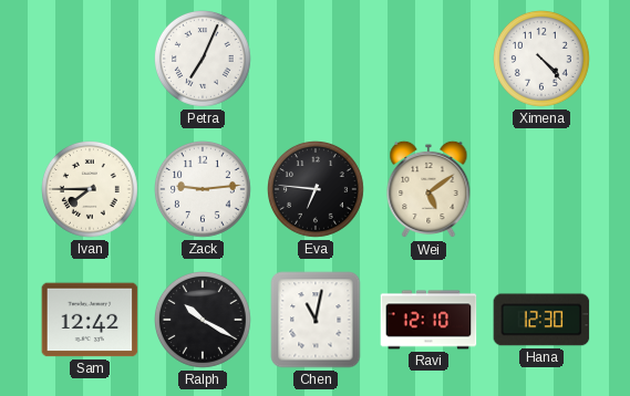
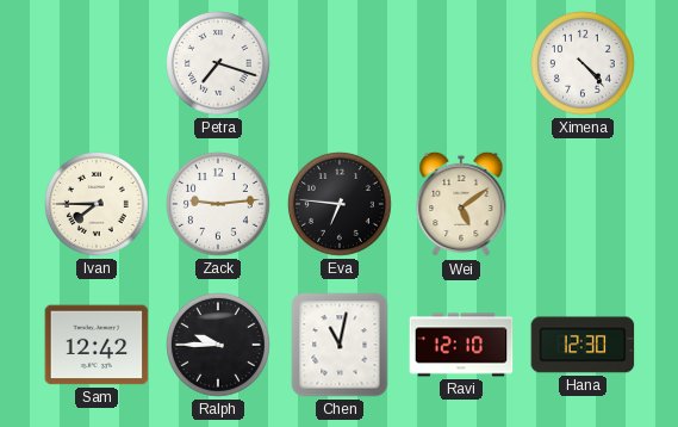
Petra: 7:04 -> 7:18 (219, 64)
Ralph: 10:20 -> 9:45 (219, 346)
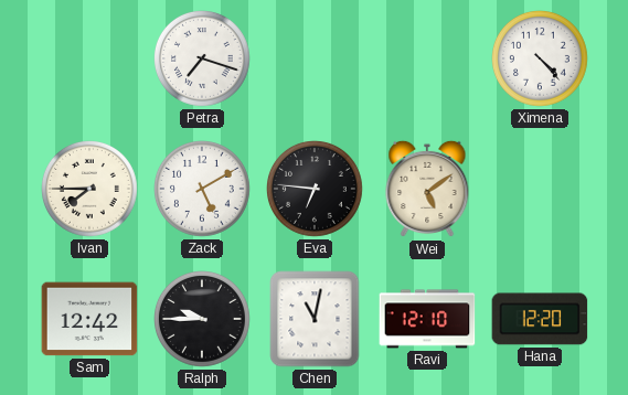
Zack: 9:14 -> 5:10 (203, 190)
Hana: 12:30 -> 12:20 (540, 319)
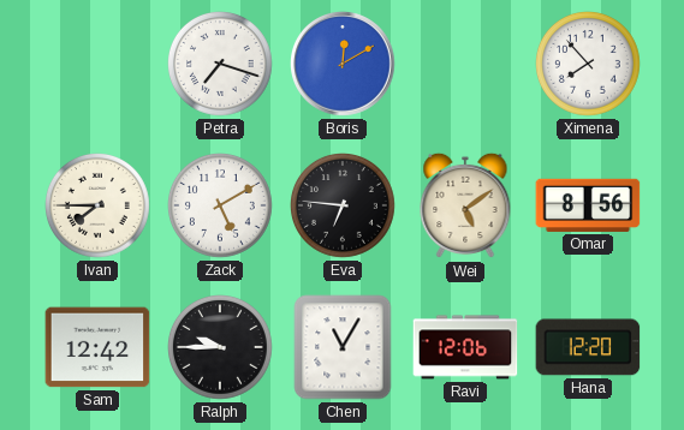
Boris: none -> 12:10 (344, 65)
Ximena: 4:23 -> 7:53 (589, 65)
Omar: none -> 8:56 (588, 205)
Chen: 11:02 -> 11:05 (343, 347)
Ravi: 12:10 -> 12:06 (465, 347)
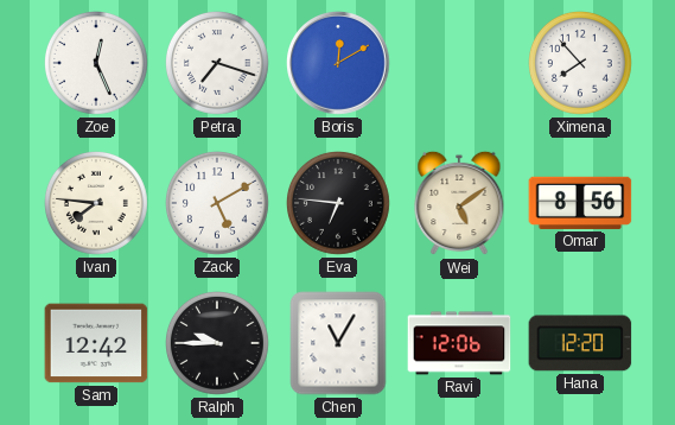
Zoe: none -> 12:26 (97, 64)
Ivan: 7:45 -> 7:46 (97, 204)
